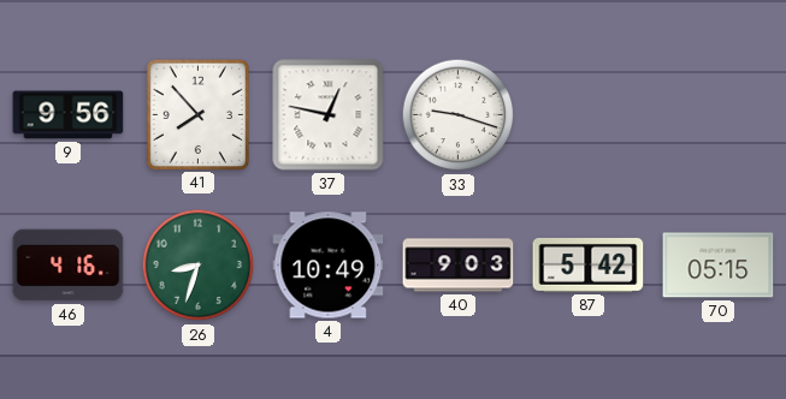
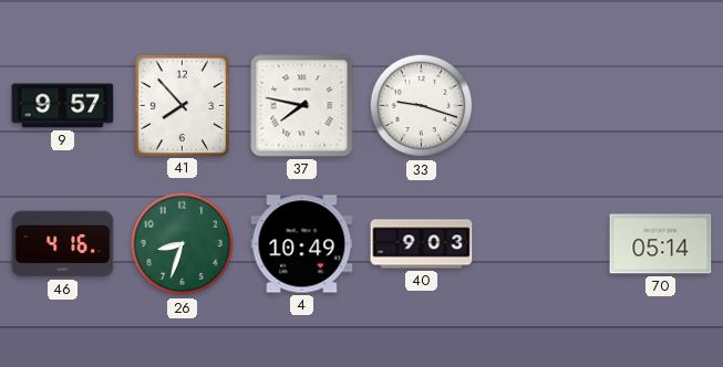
9: 9:56 -> 9:57 (63, 106)
37: 12:47 -> 7:47 (302, 106)
87: 5:42 -> none (589, 264)
70: 05:15 -> 05:14 (661, 244)
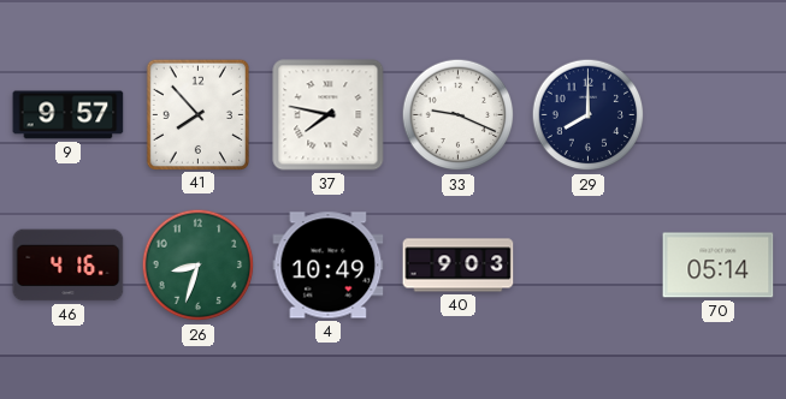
33: 9:18 -> 9:19 (459, 115)
29: none -> 8:00 (589, 115)
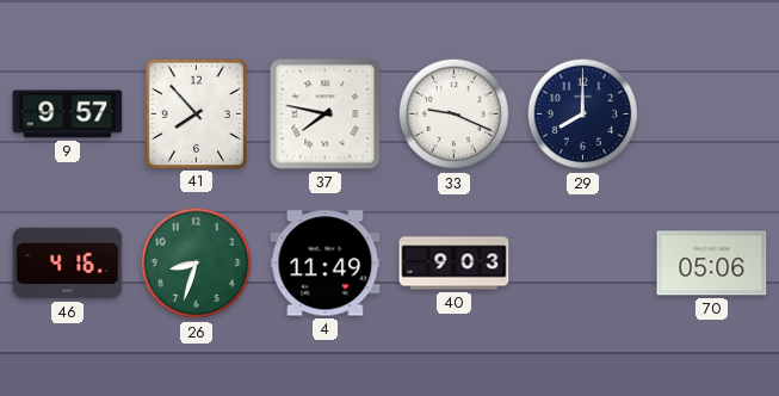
4: 10:49 -> 11:49 (326, 264)
70: 05:14 -> 05:06 (712, 264)
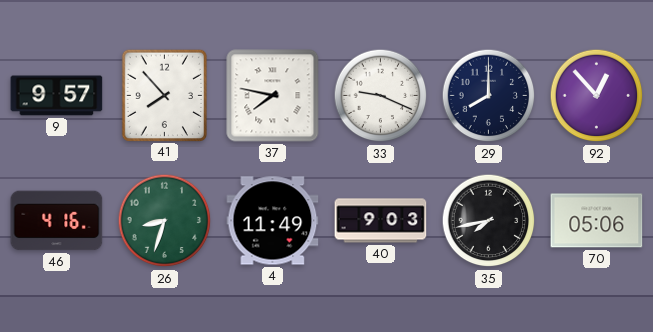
92: none -> 12:53 (597, 96)
35: none -> 7:43 (489, 221)
